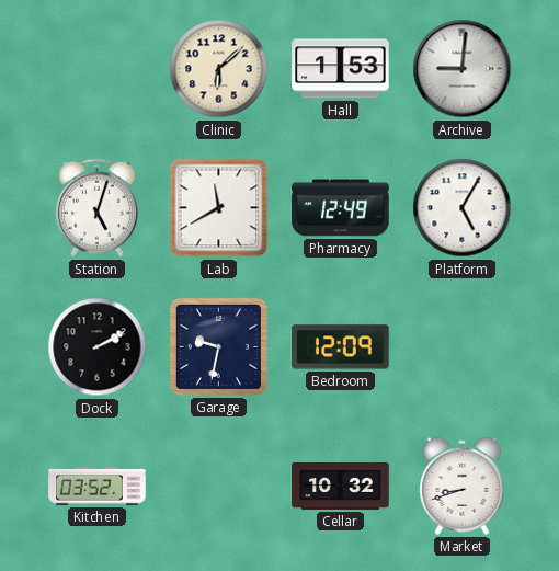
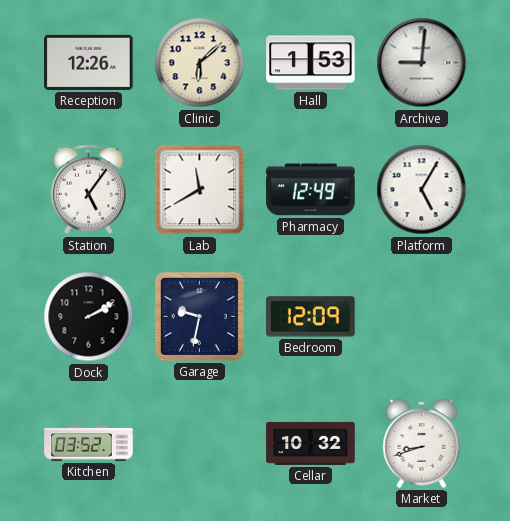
Reception: none -> 12:26 (89, 62)
Station: 5:03 -> 5:06 (88, 190)
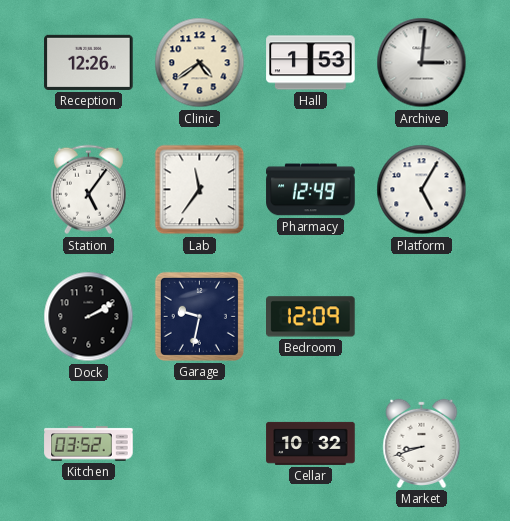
Clinic: 6:08 -> 4:39 (200, 63)
Archive: 9:01 -> 3:01 (422, 63)
Lab: 11:40 -> 11:36 (200, 190)
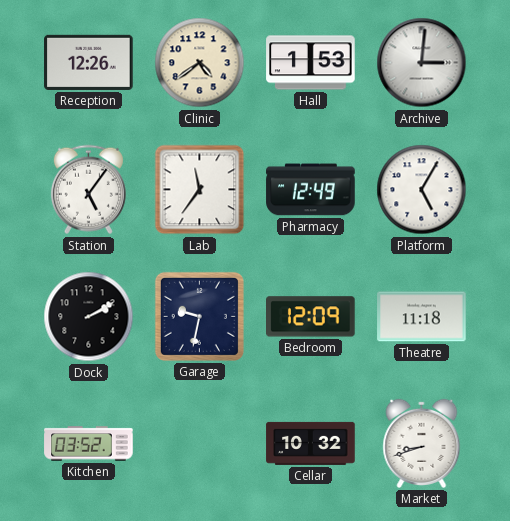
Theatre: none -> 11:18 (422, 317)
